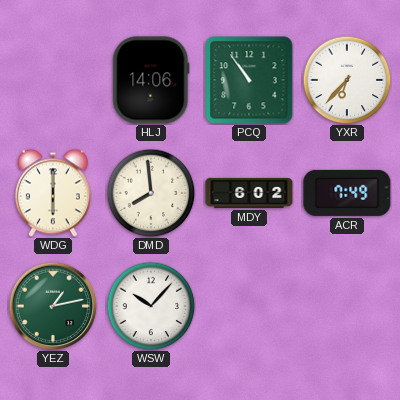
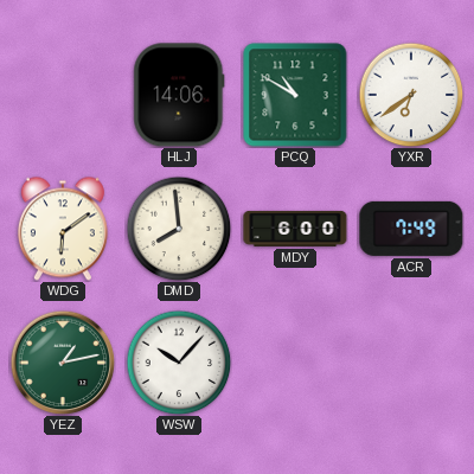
PCQ: 10:54 -> 10:50 (295, 95)
YXR: 6:37 -> 6:39 (411, 95)
WDG: 6:00 -> 6:09 (63, 229)
MDY: 6:02 -> 6:00 (295, 229)
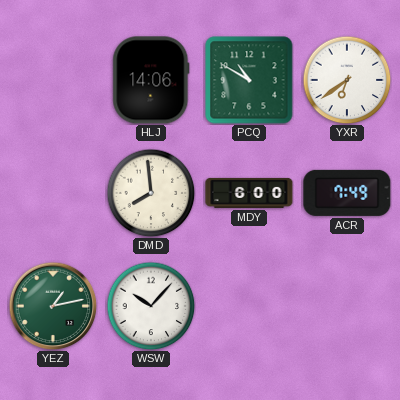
WDG: 6:09 -> none (63, 229)
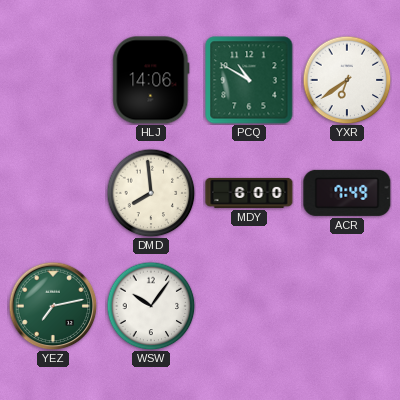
YEZ: 1:13 -> 7:13 (53, 306)
WSW: 10:07 -> 10:06 (151, 306)
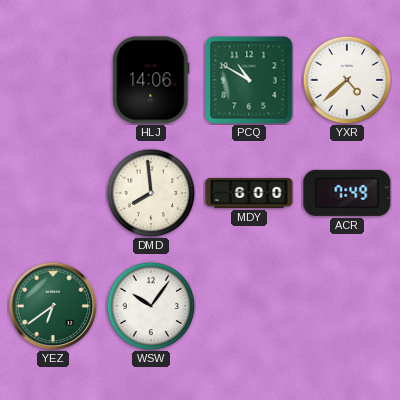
YXR: 6:39 -> 4:38 (347, 80)
YEZ: 7:13 -> 6:39 (53, 306)
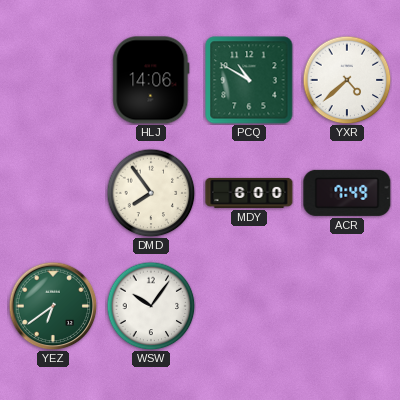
DMD: 7:59 -> 7:54 (151, 193)
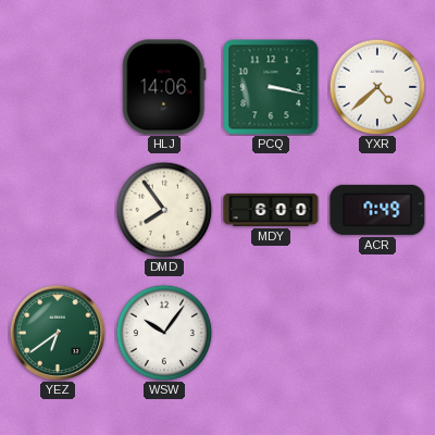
PCQ: 10:50 -> 3:17 (271, 87)
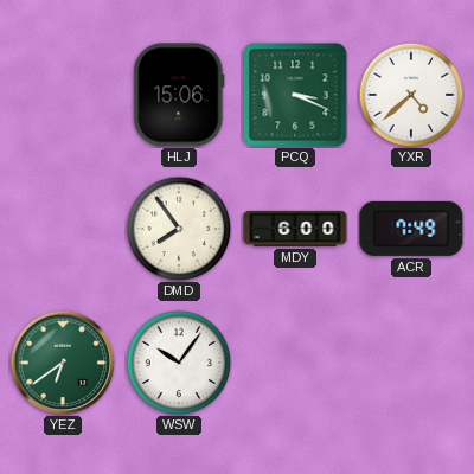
HLJ: 14:06 -> 15:06 (179, 95)
PCQ: 3:17 -> 3:19 (295, 95)
